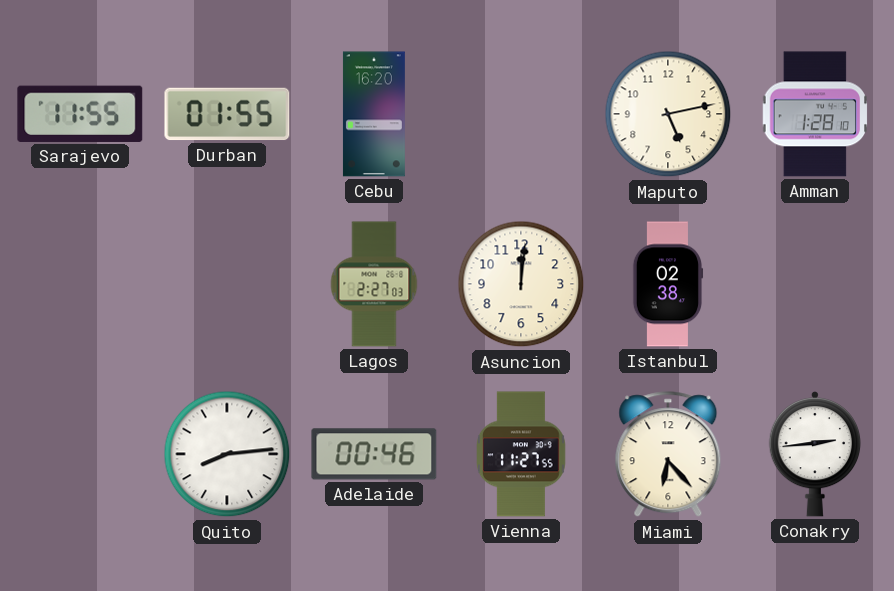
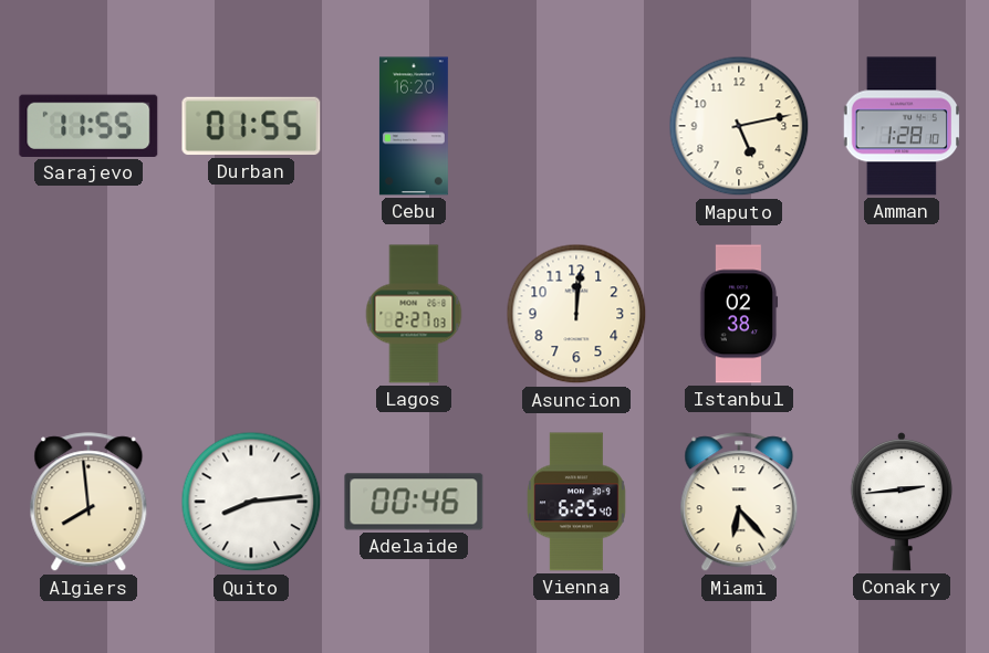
Algiers: none -> 7:59 (89, 503)
Vienna: 11:27 -> 6:25 (577, 502)
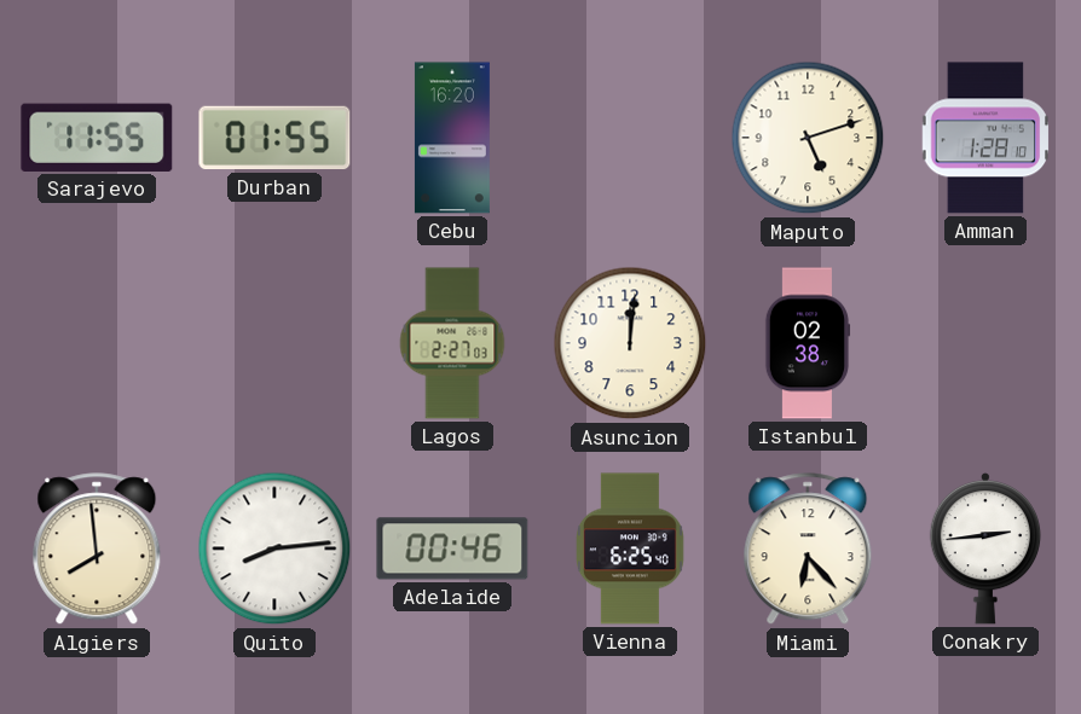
Maputo: 5:13 -> 5:12 (808, 138)
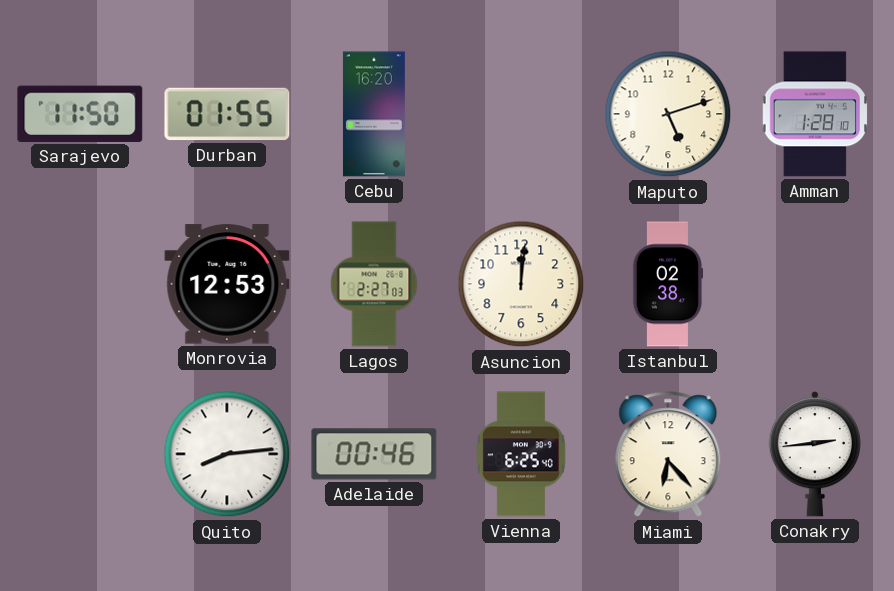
Sarajevo: 11:55 -> 11:50 (80, 114)
Monrovia: none -> 12:53 (227, 284)
Algiers: 7:59 -> none (97, 550)
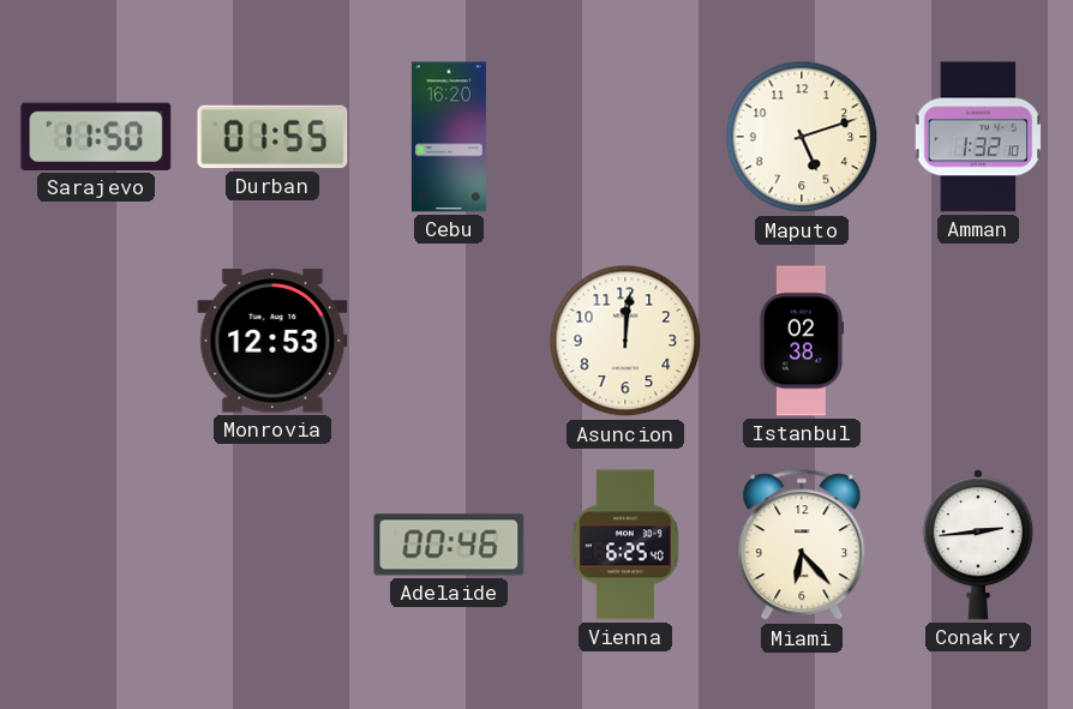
Amman: 1:28 -> 1:32 (977, 137)
Lagos: 2:27 -> none (374, 284)
Quito: 8:14 -> none (227, 454)
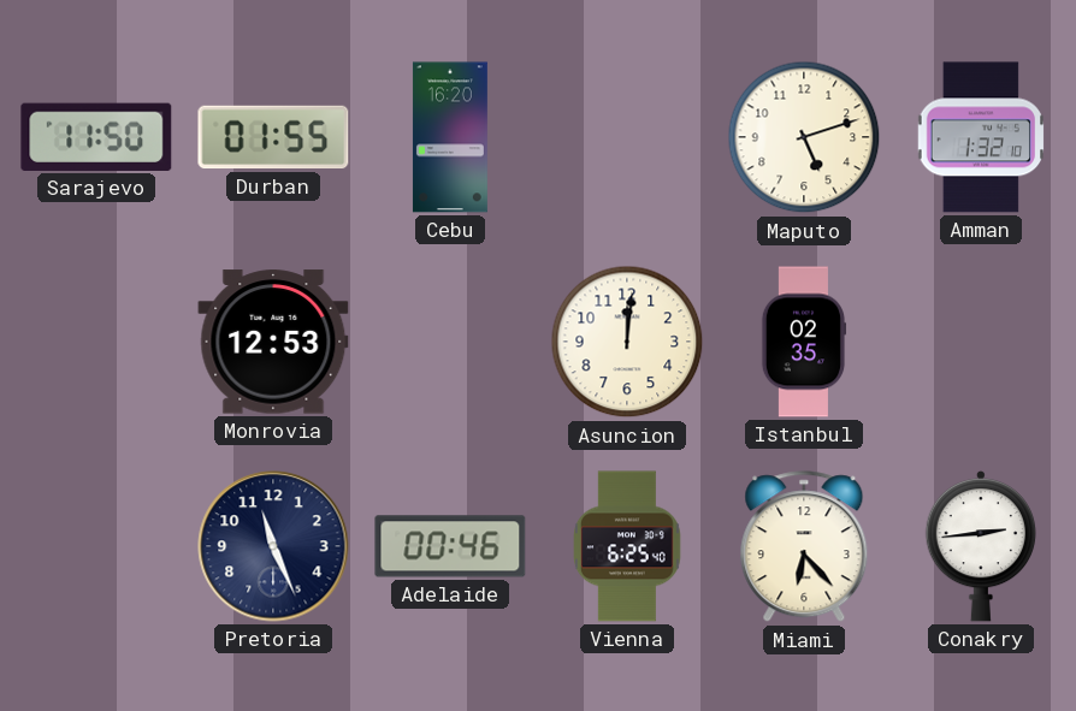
Istanbul: 02:38 -> 02:35 (804, 342)
Pretoria: none -> 11:26 (273, 546)
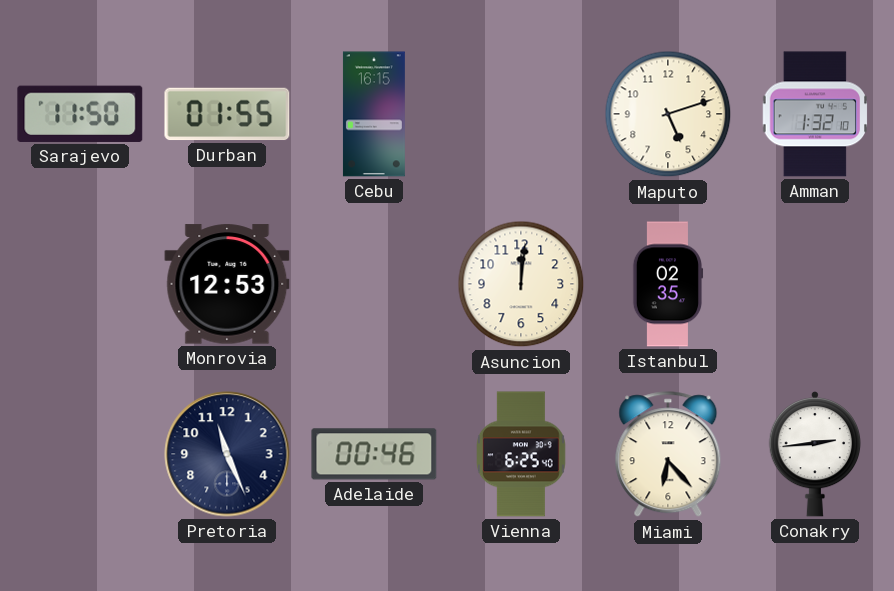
Cebu: 16:20 -> 16:15 (374, 114)
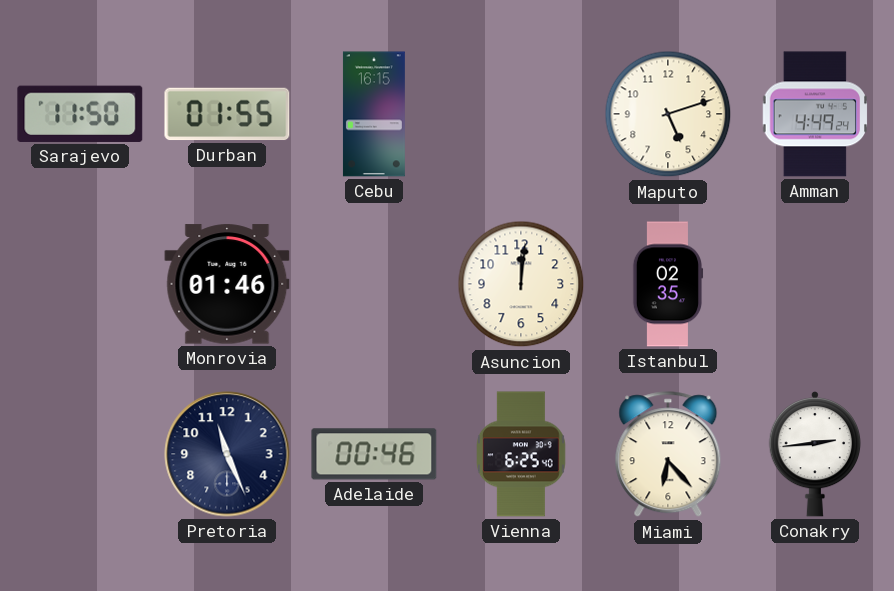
Amman: 1:32 -> 4:49 (814, 114)
Monrovia: 12:53 -> 01:46 (227, 284)
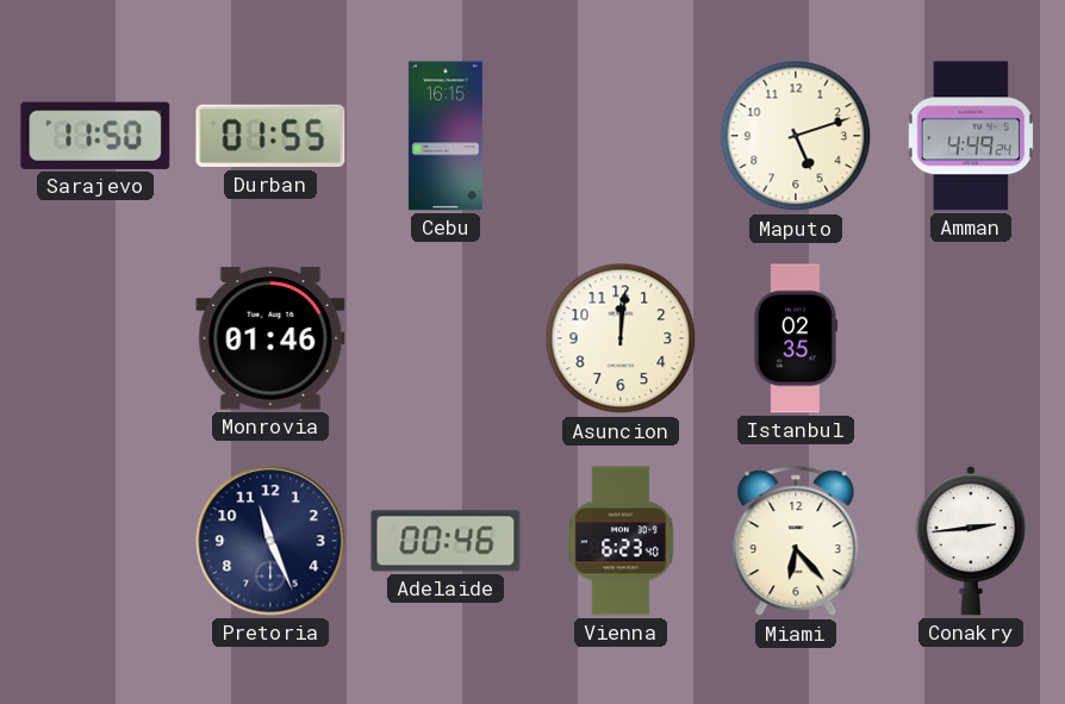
Vienna: 6:25 -> 6:23 (622, 541)
